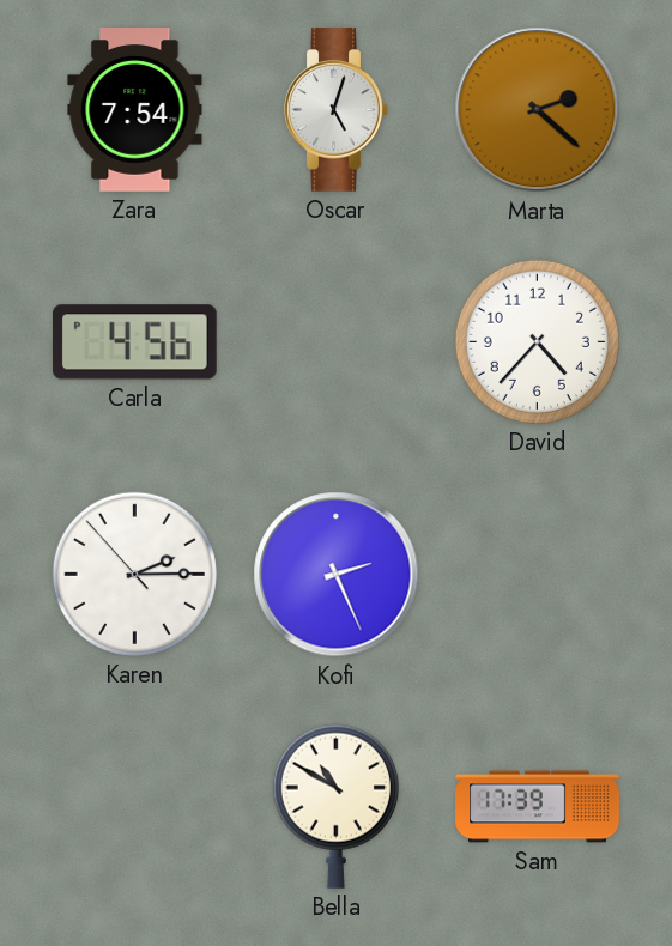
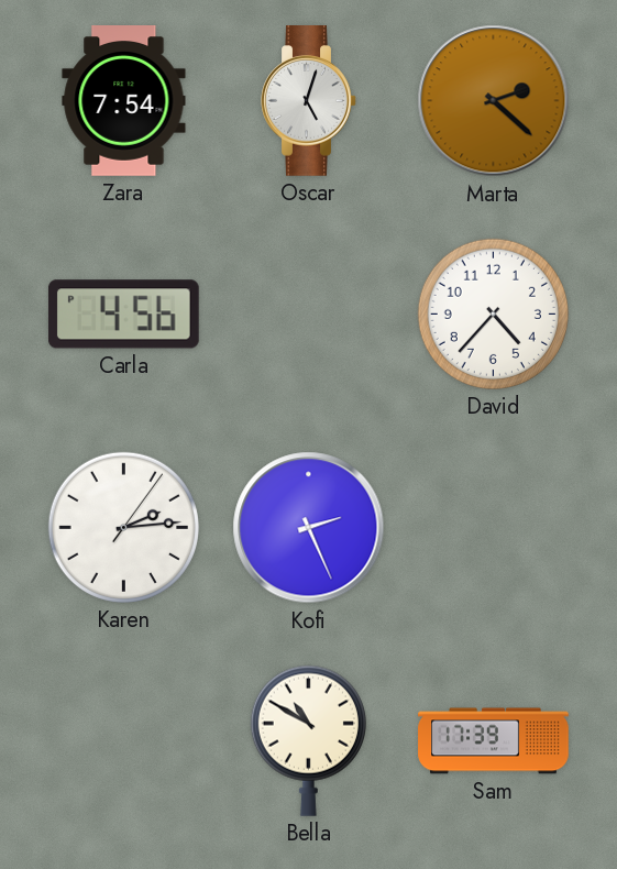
Karen: 2:14:53 -> 2:14:06 (123, 527)
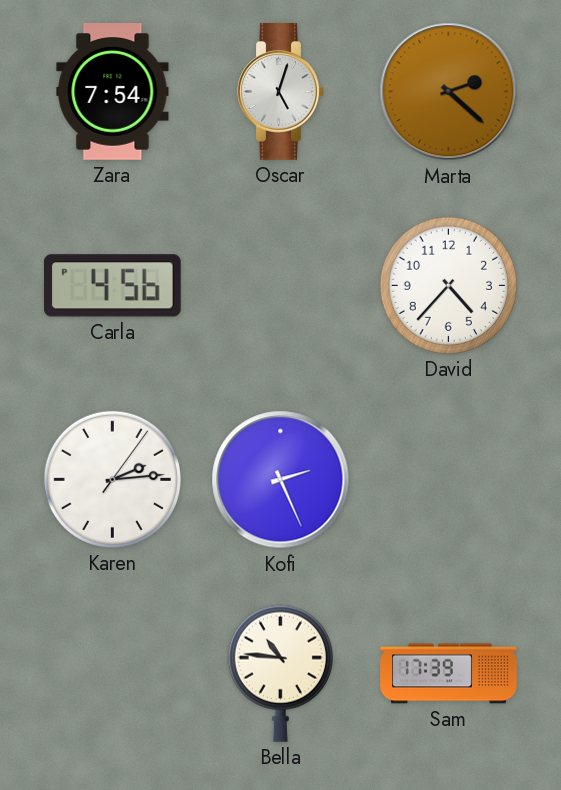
Bella: 10:50 -> 10:46 (280, 673)
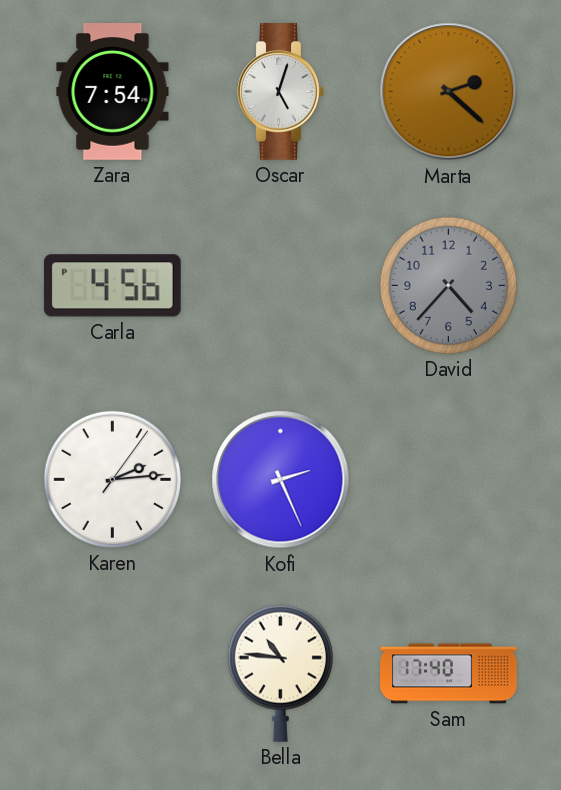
David dial: white -> grey (448, 285)
Sam: 17:39 -> 17:40 (449, 674)
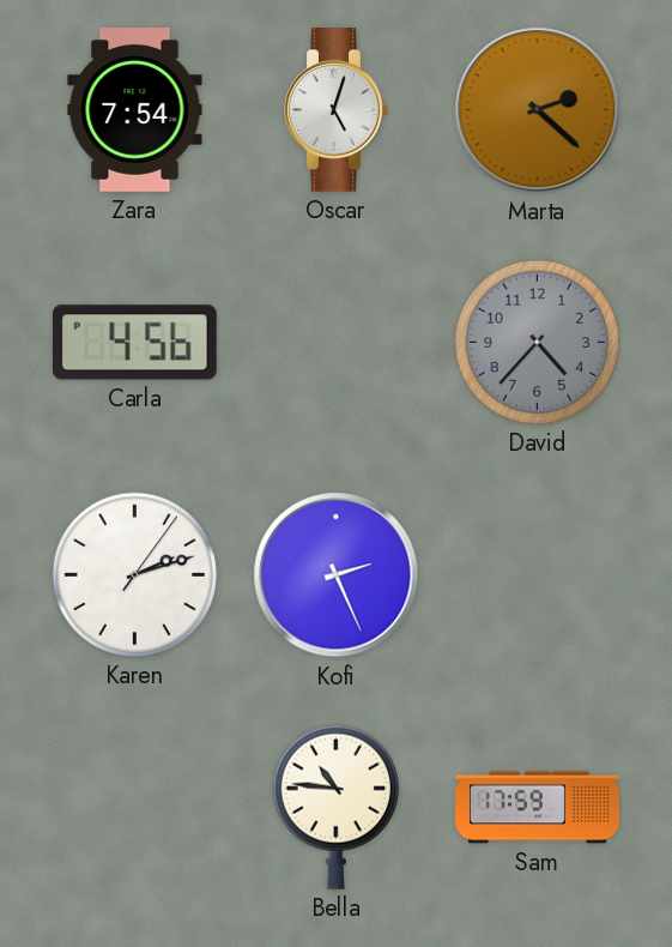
Karen: 2:14 -> 2:12 (134, 574)
Sam: 17:40 -> 17:59 (538, 808)
